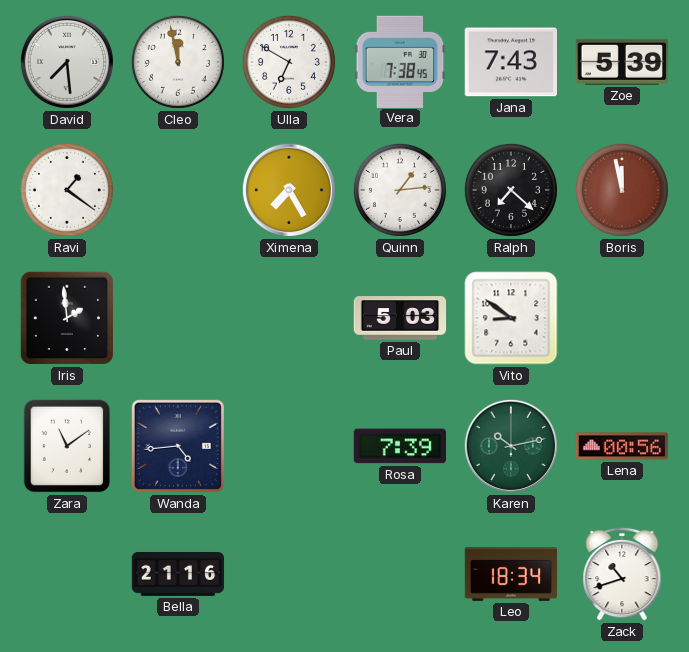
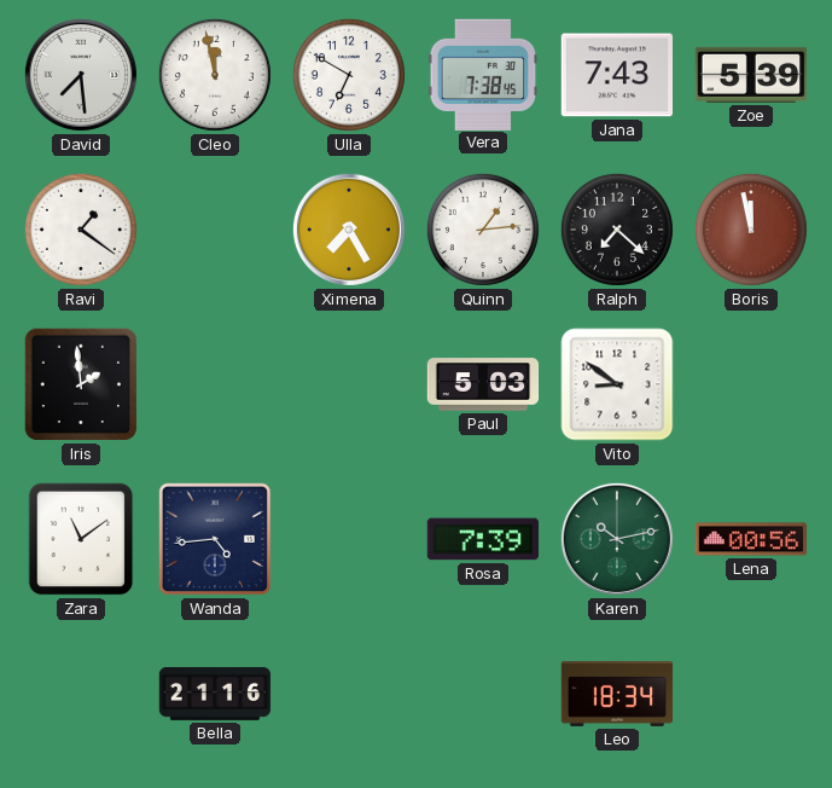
Zack: 10:42 -> none (622, 574)
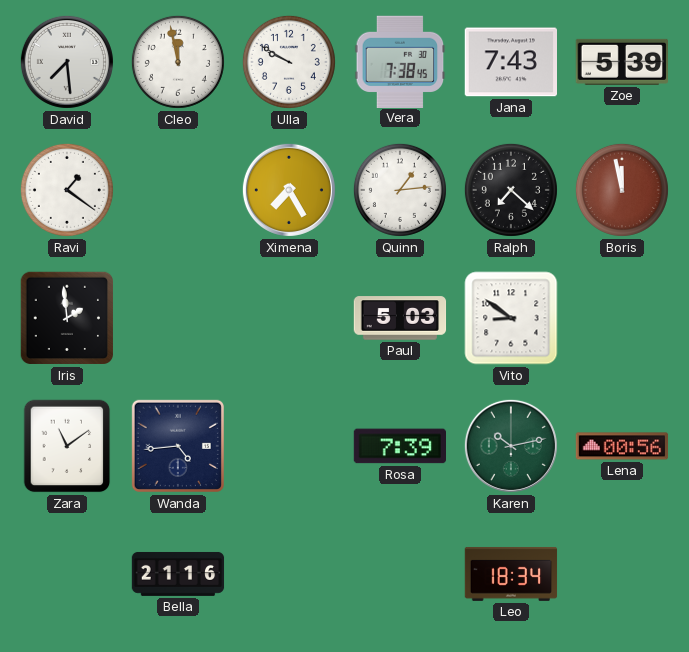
Ulla: 6:50 -> 9:50 (289, 62)
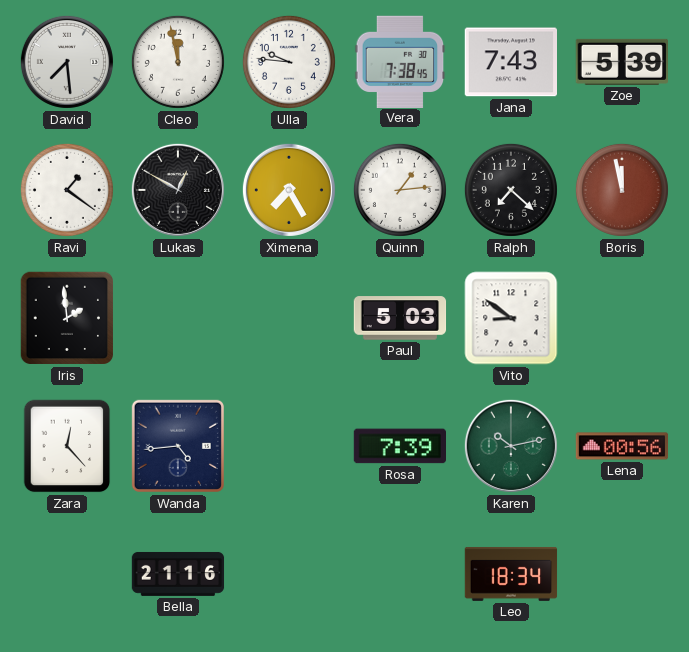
Ulla: 9:50 -> 9:46 (289, 62)
Lukas: none -> 12:50 (178, 190)
Zara: 11:09 -> 12:23 (67, 446)
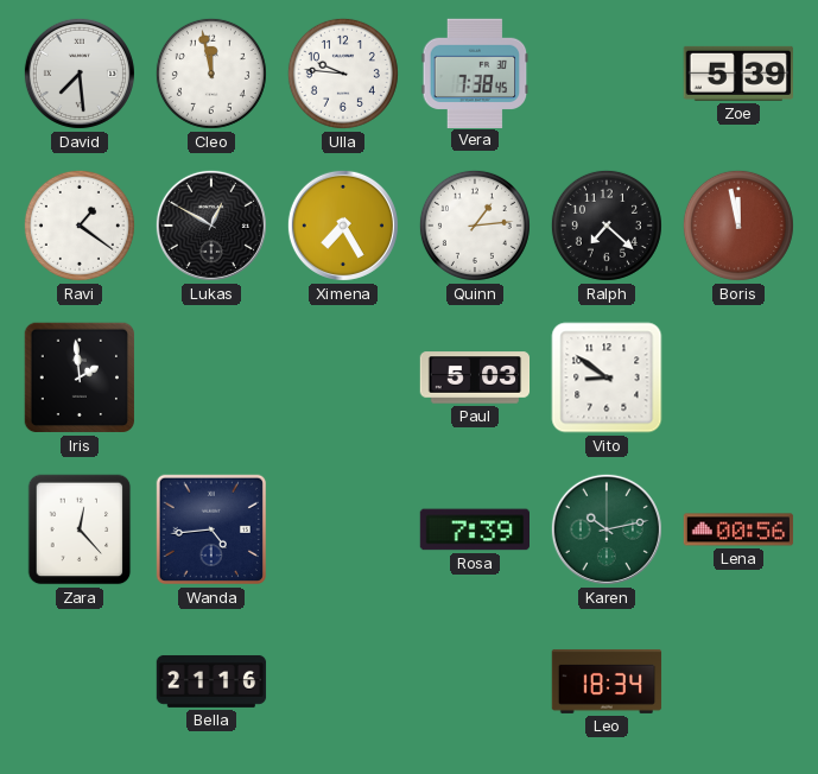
Jana: 7:43 -> none (510, 62)
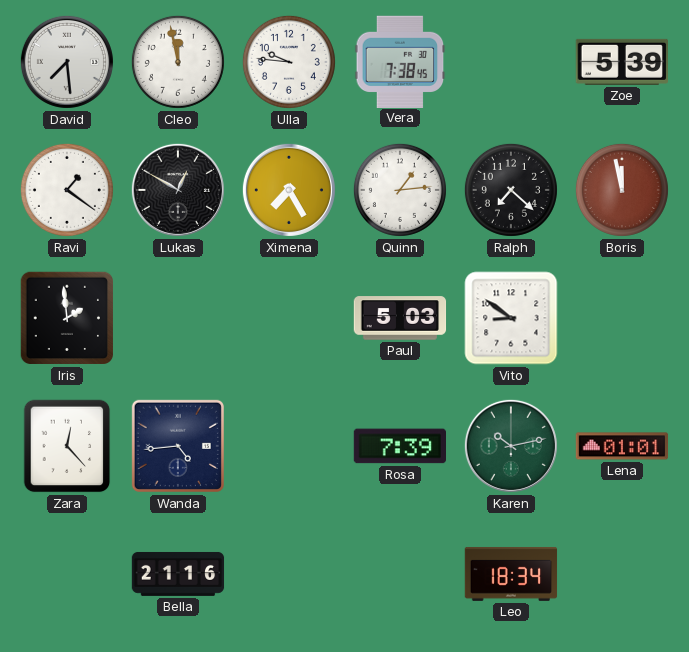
Lena: 00:56 -> 01:01 (622, 446)
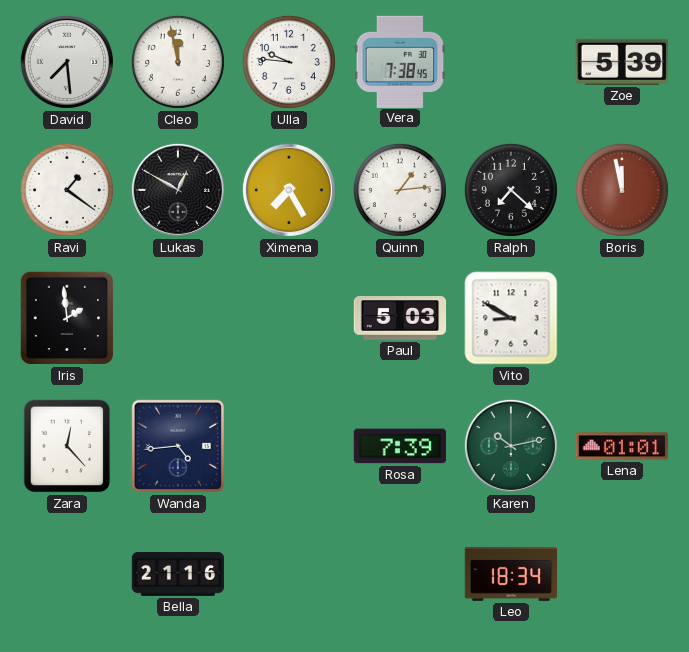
Vito: 8:51 -> 8:50 (511, 318)
